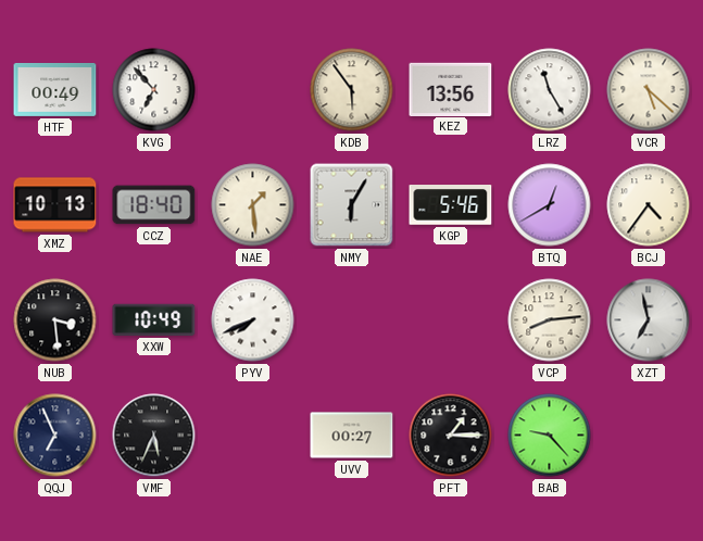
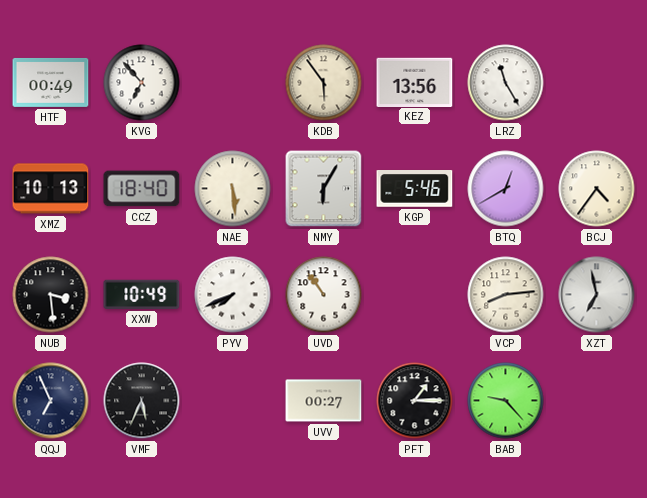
VCR: 5:22 -> none (649, 90)
NAE: 1:29 -> 5:29 (233, 189)
UVD: none -> 10:54 (324, 295)
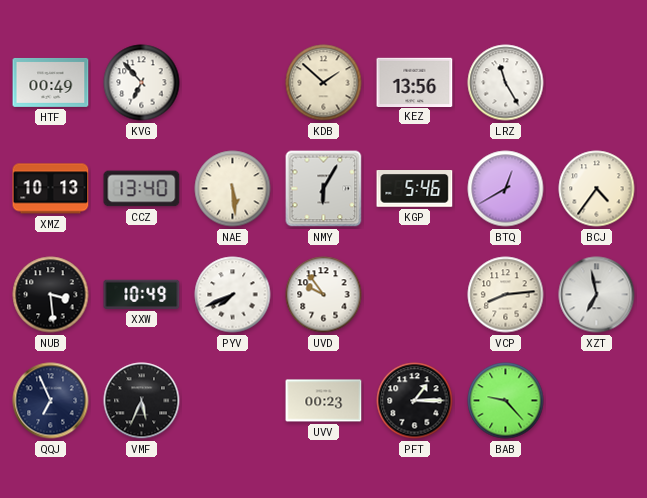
KDB: 5:54 -> 1:52 (324, 83)
CCZ: 18:40 -> 13:40 (142, 189)
UVD: 10:54 -> 9:54 (324, 295)
UVV: 00:27 -> 00:23 (324, 401)
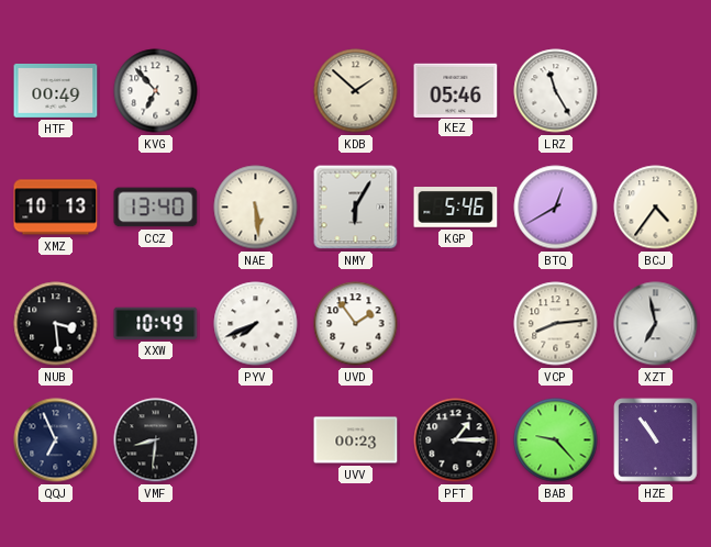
KEZ: 13:56 -> 05:46 (456, 90)
UVD: 9:54 -> 1:54 (356, 324)
VMF: 5:34 -> 8:31 (156, 440)
HZE: none -> 10:54 (656, 440)
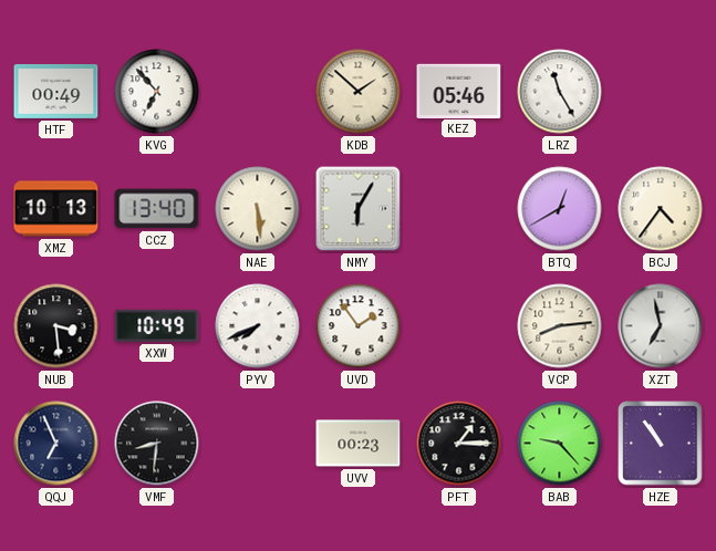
KGP: 5:46 -> none (456, 208)
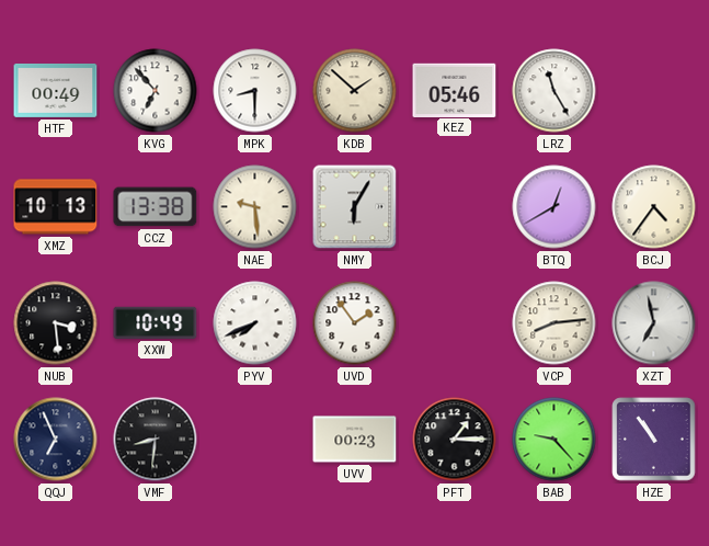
MPK: none -> 8:30 (255, 91)
CCZ: 13:40 -> 13:38 (156, 207)
NAE: 5:29 -> 9:29 (255, 207)
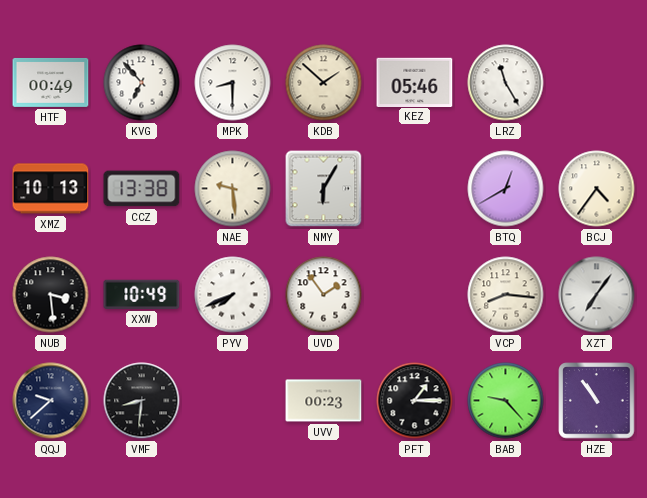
VCP: 8:14 -> 8:16 (506, 295)
XZT: 6:58 -> 7:06 (597, 295)
QQJ: 6:56 -> 9:38 (51, 401)
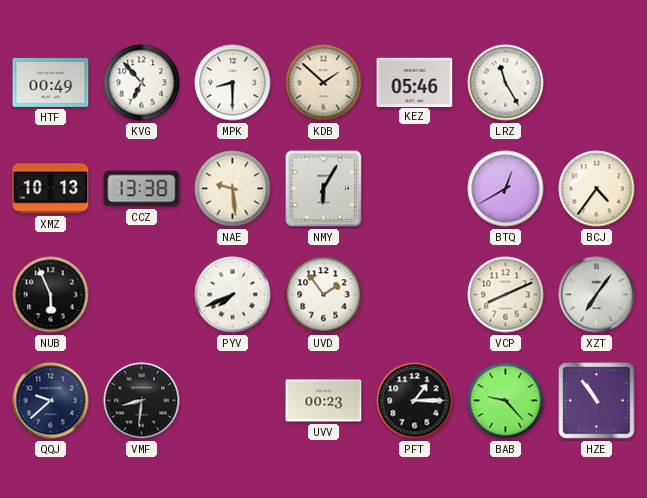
NUB: 3:29 -> 5:56 (51, 295)
XXW: 10:49 -> none (142, 294)
VCP: 8:16 -> 8:11 (506, 295)
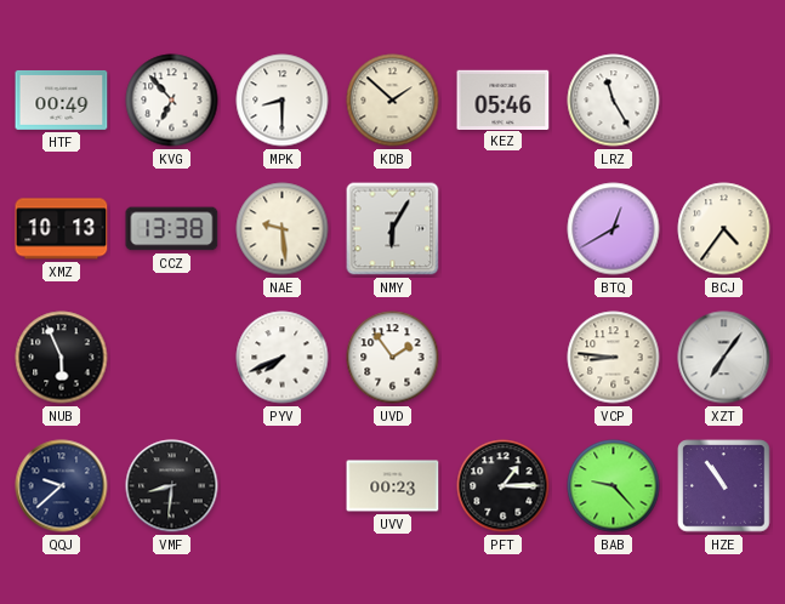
VCP: 8:11 -> 8:46 (614, 358)
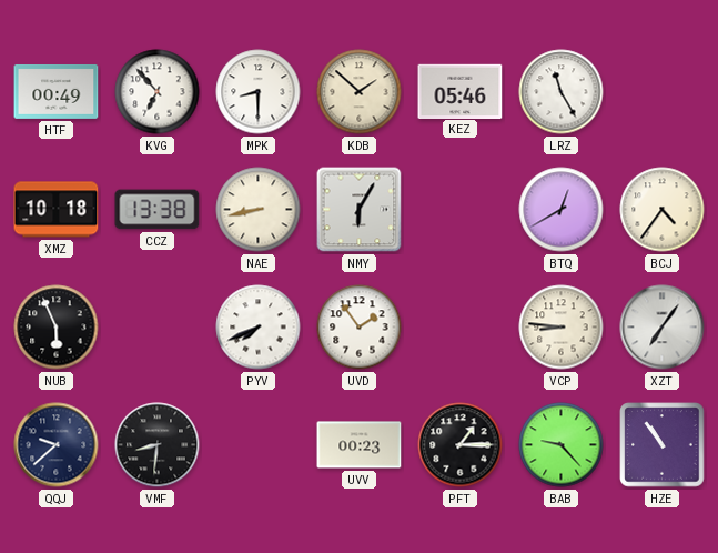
XMZ: 10:13 -> 10:18 (57, 210)
NAE: 9:29 -> 8:43 (259, 210)
